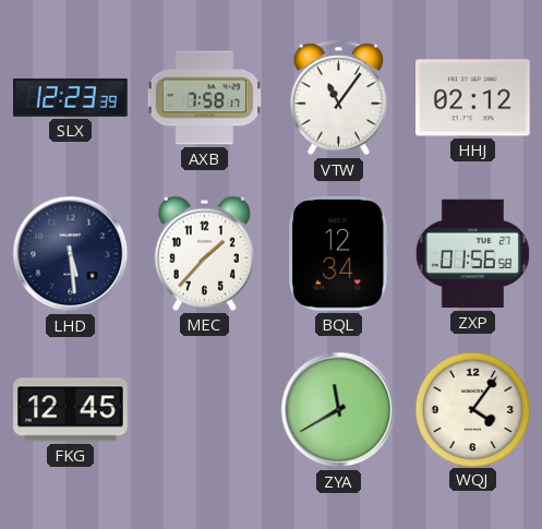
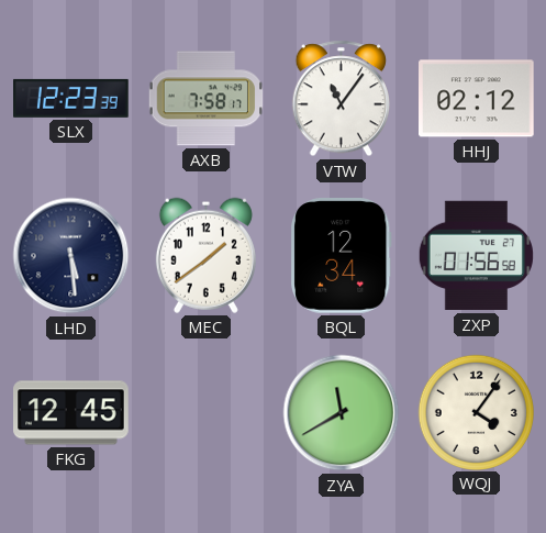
MEC: 1:37 -> 1:39 (205, 255)
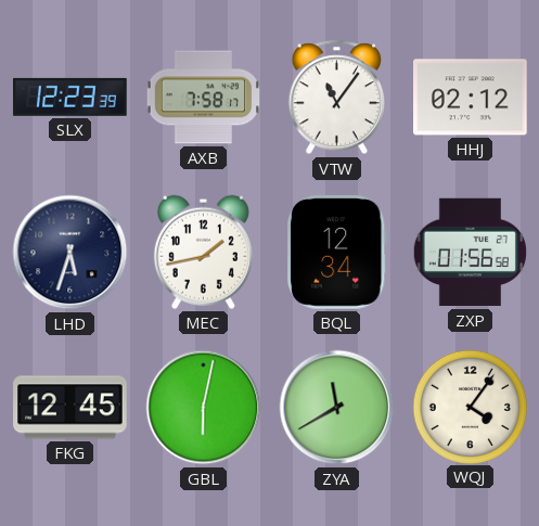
LHD: 5:29 -> 5:33 (70, 253)
MEC: 1:39 -> 1:43 (203, 252)
GBL: none -> 6:02 (204, 408)
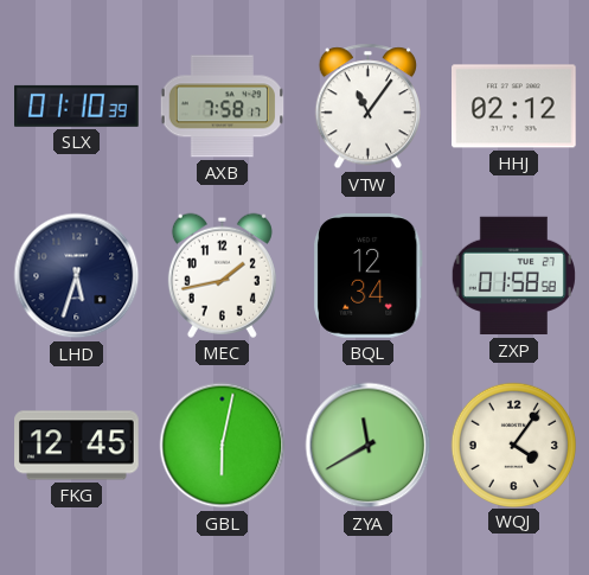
SLX: 12:23 -> 01:10 (77, 106)
ZXP: 01:56 -> 01:58 (513, 276)
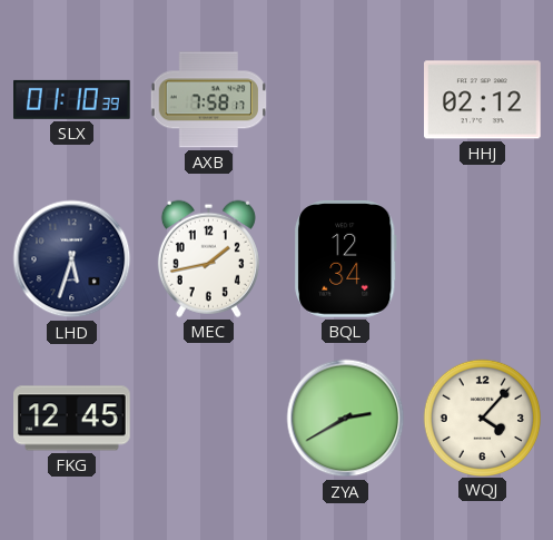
VTW: 11:06 -> none (367, 107)
ZXP: 01:58 -> none (513, 276)
GBL: 6:02 -> none (223, 446)
ZYA: 11:40 -> 2:40 (346, 419)
WQJ: 4:06 -> 4:07 (482, 418)
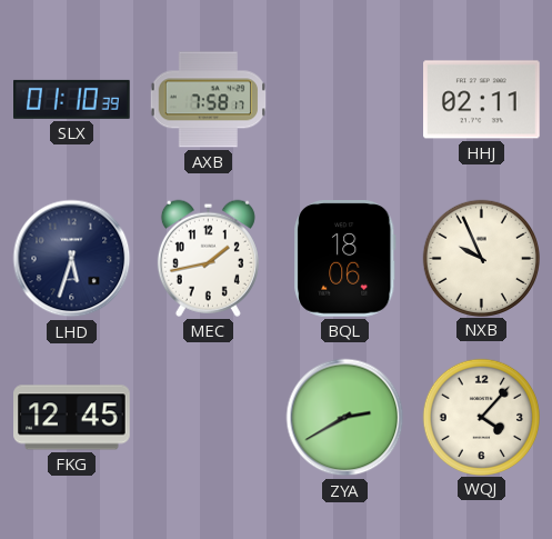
HHJ: 02:12 -> 02:11 (482, 100)
BQL: 12:34 -> 18:06 (345, 259)
NXB: none -> 9:56 (481, 258)
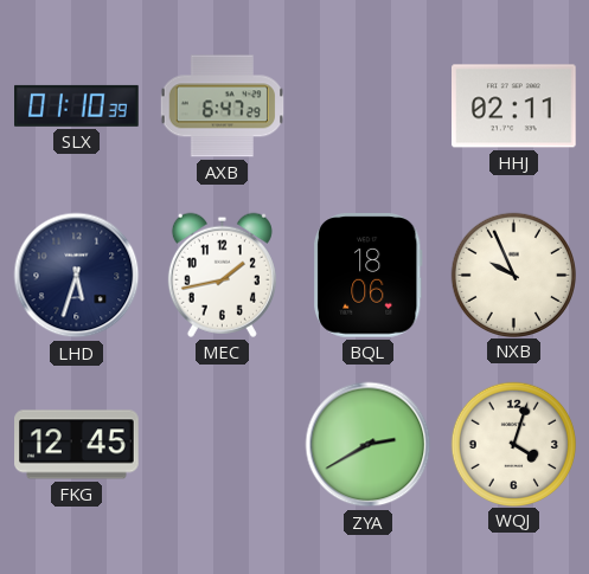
AXB: 7:58 -> 6:47 (222, 107)
WQJ: 4:07 -> 4:03 (513, 444)
